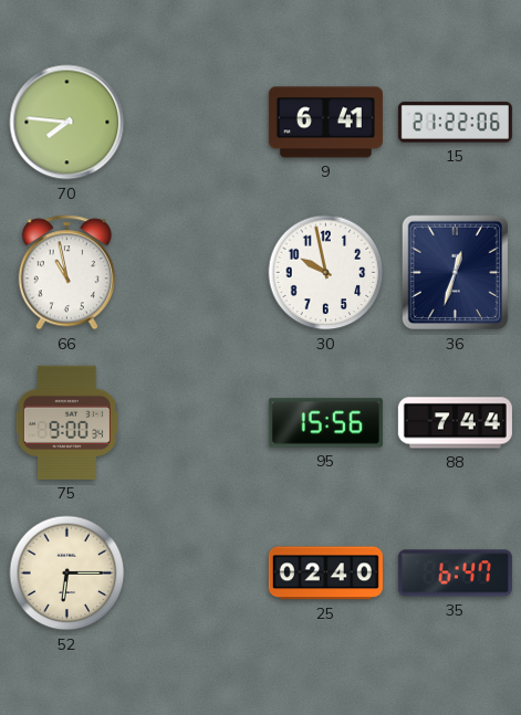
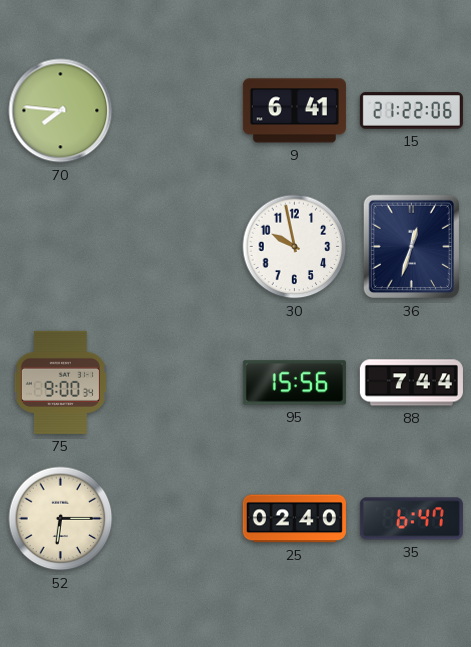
66: 10:58 -> none (66, 273)
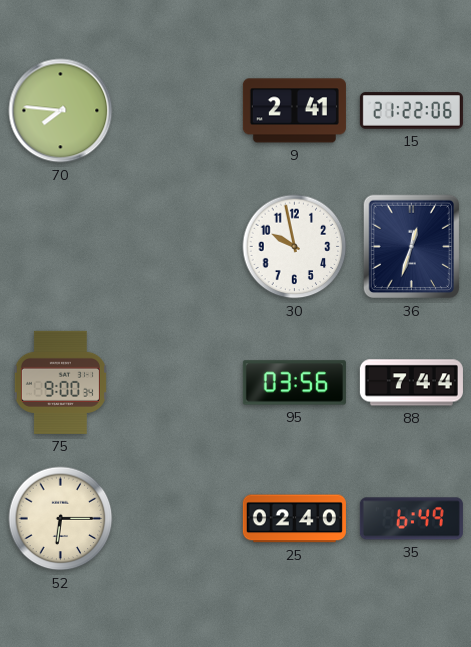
9: 6:41 -> 2:41 (294, 111)
95: 15:56 -> 03:56 (294, 383)
35: 6:47 -> 6:49 (411, 519)
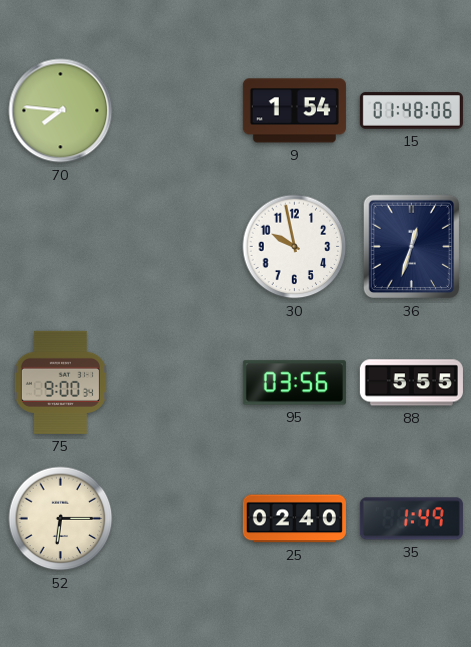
9: 2:41 -> 1:54 (294, 111)
15: 21:22 -> 01:48 (411, 111)
88: 7:44 -> 5:55 (411, 383)
35: 6:49 -> 1:49 (411, 519)
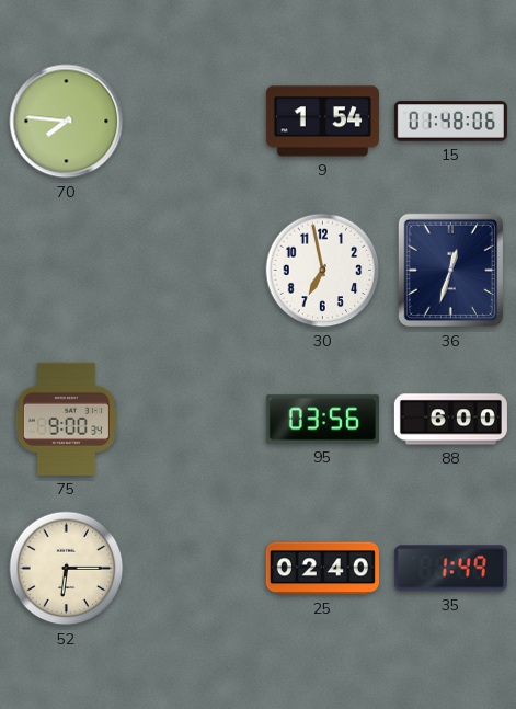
30: 9:58 -> 6:58 (323, 271)
88: 5:55 -> 6:00 (450, 420)
